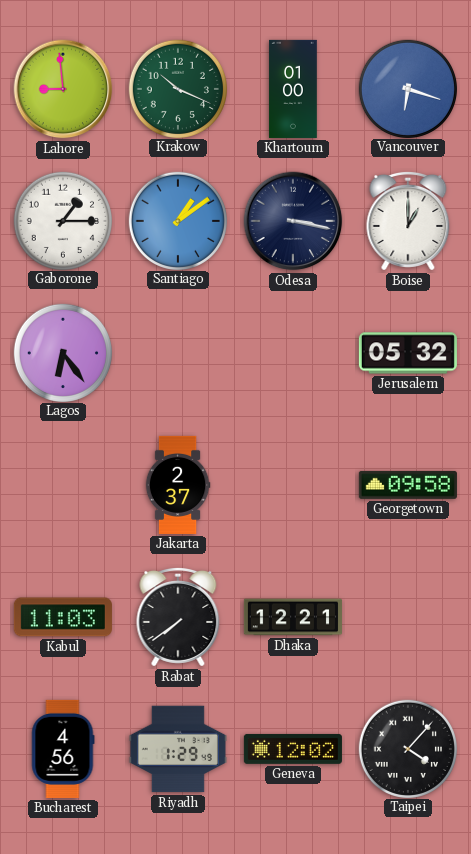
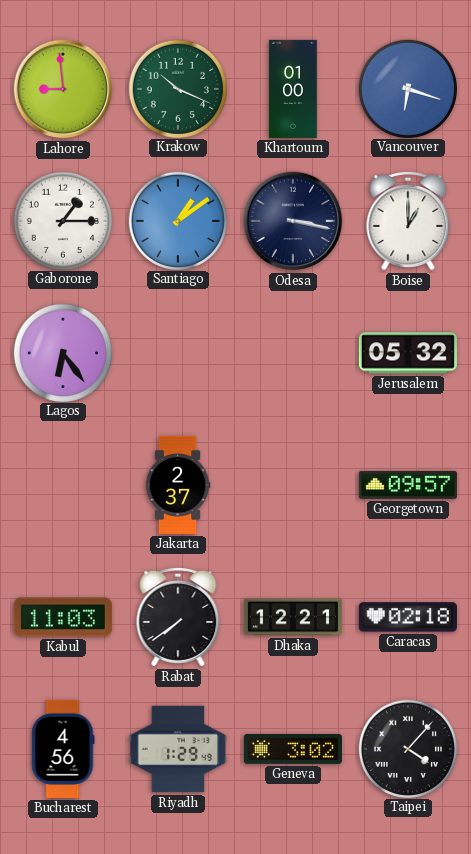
Georgetown: 09:58 -> 09:57 (408, 485)
Caracas: none -> 02:18 (408, 617)
Geneva: 12:02 -> 3:02 (293, 749)
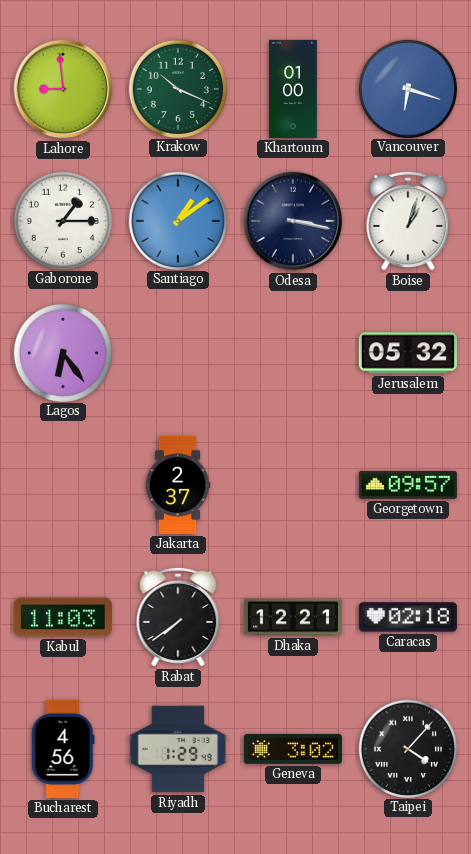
Boise: 1:00 -> 1:03 (408, 221)
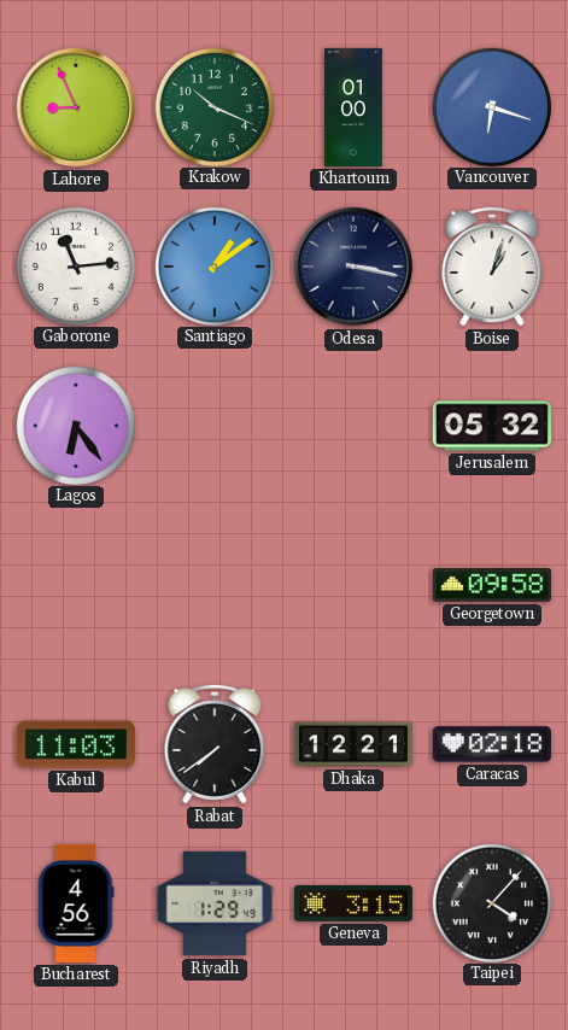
Lahore: 8:59 -> 8:56 (76, 107)
Gaborone: 1:15 -> 11:14 (75, 265)
Jakarta: 2:37 -> none (178, 485)
Georgetown: 09:57 -> 09:58 (492, 585)
Geneva: 3:02 -> 3:15 (353, 903)
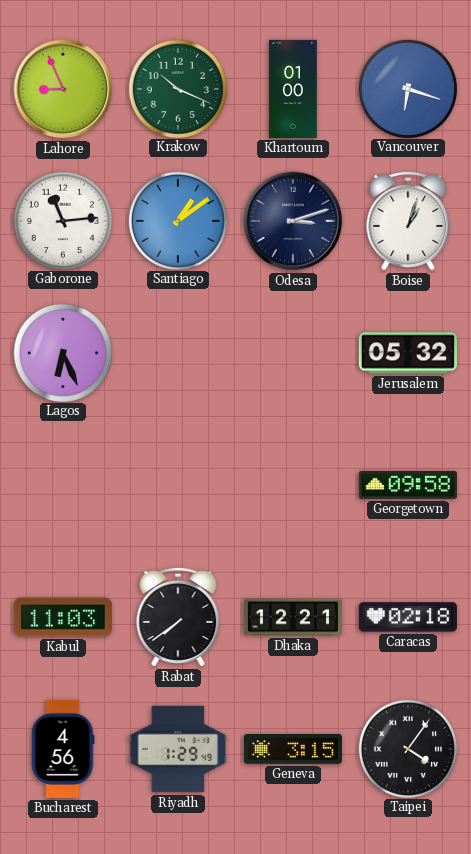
Odesa: 3:17 -> 3:12 (293, 221)
Lagos: 6:24 -> 6:26 (62, 352)
Taipei: 4:07 -> 4:06 (407, 748)
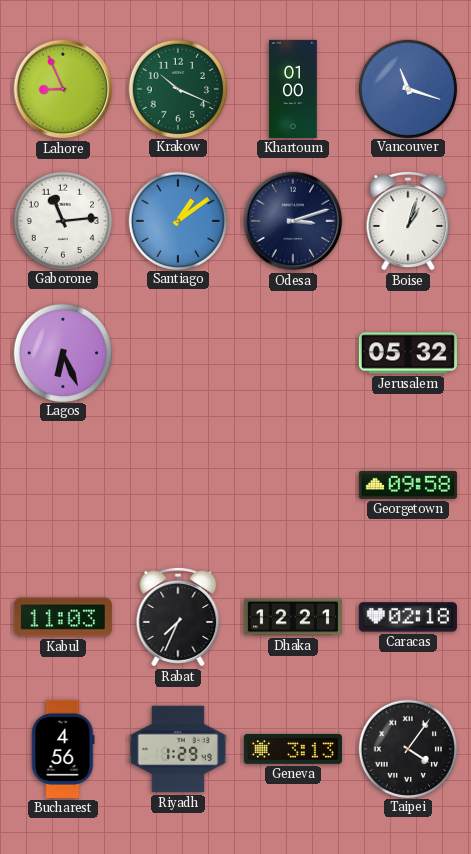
Vancouver: 6:18 -> 11:18 (407, 88)
Rabat: 7:39 -> 7:34 (178, 617)
Geneva: 3:15 -> 3:13 (293, 749)
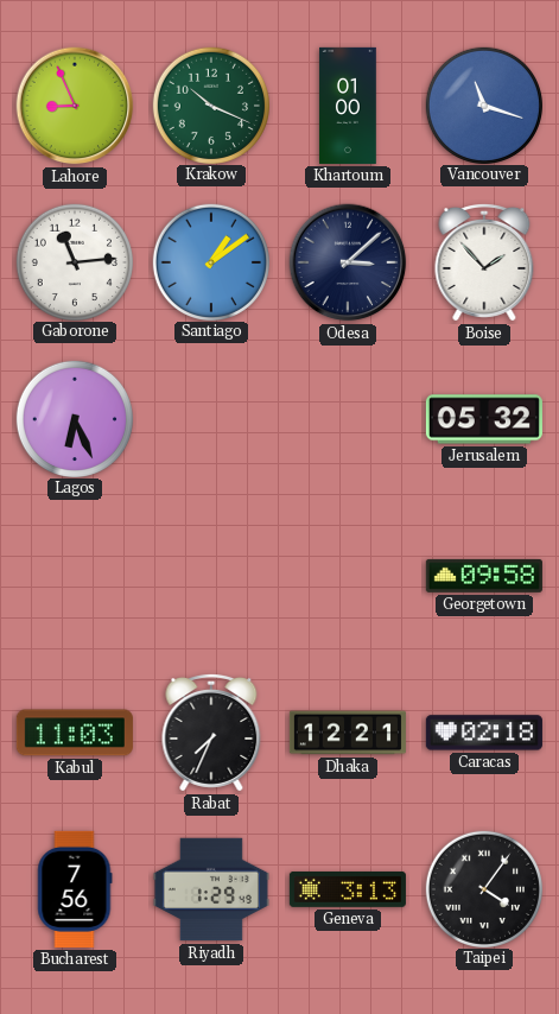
Odesa: 3:12 -> 3:08 (348, 262)
Boise: 1:03 -> 1:53 (484, 262)
Bucharest: 4:56 -> 7:56 (75, 889)
